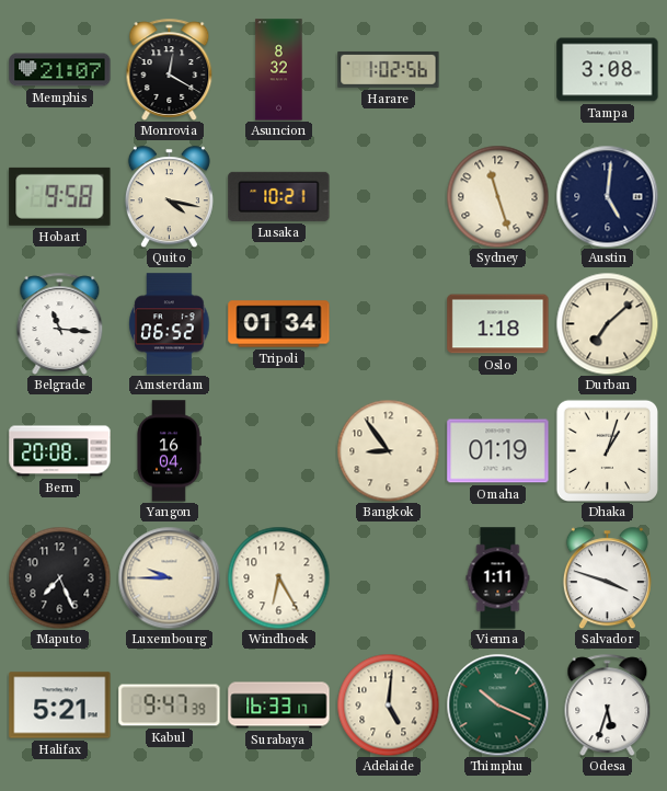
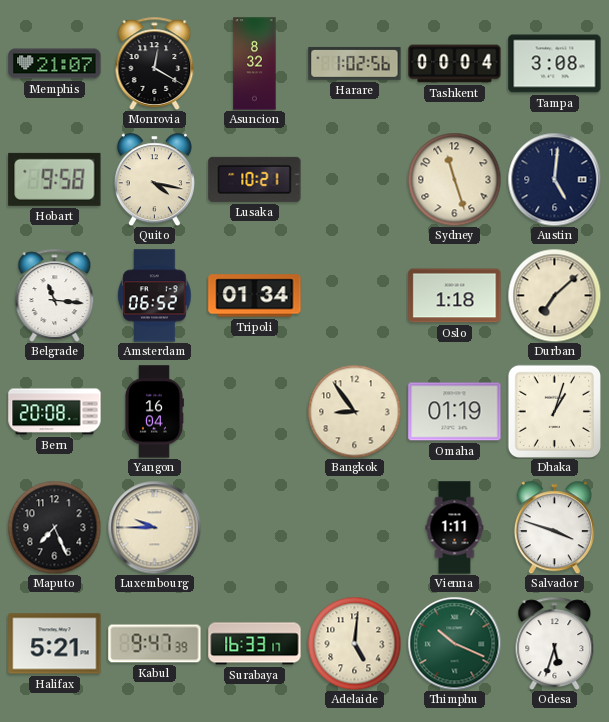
Tashkent: none -> 00:04 (455, 64)
Windhoek: 6:25 -> none (278, 577)
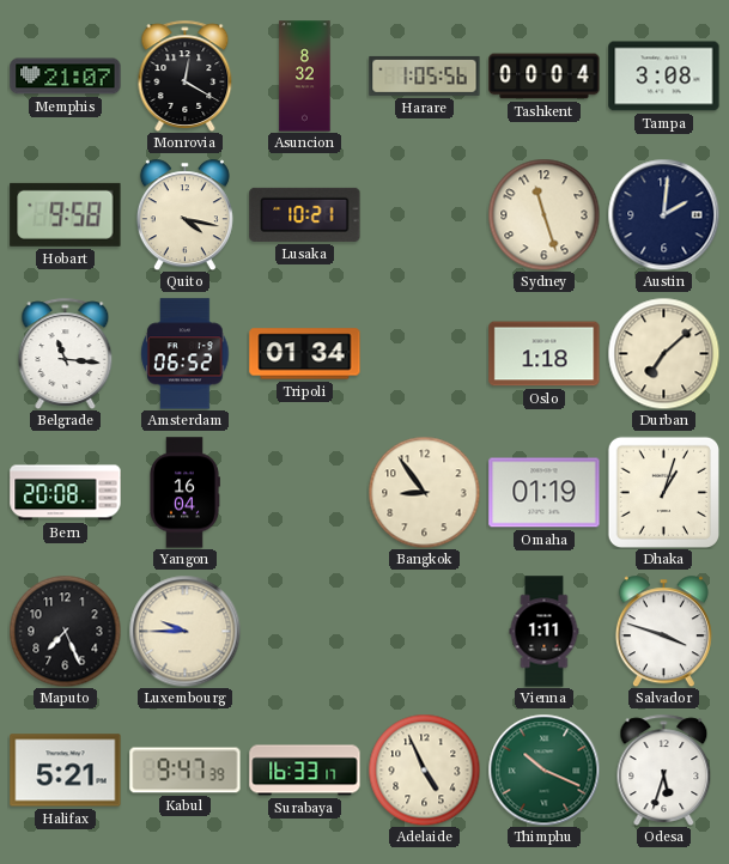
Harare: 1:02 -> 1:05 (425, 75)
Austin: 5:01 -> 2:01 (663, 214)
Adelaide: 5:01 -> 4:56 (424, 769)
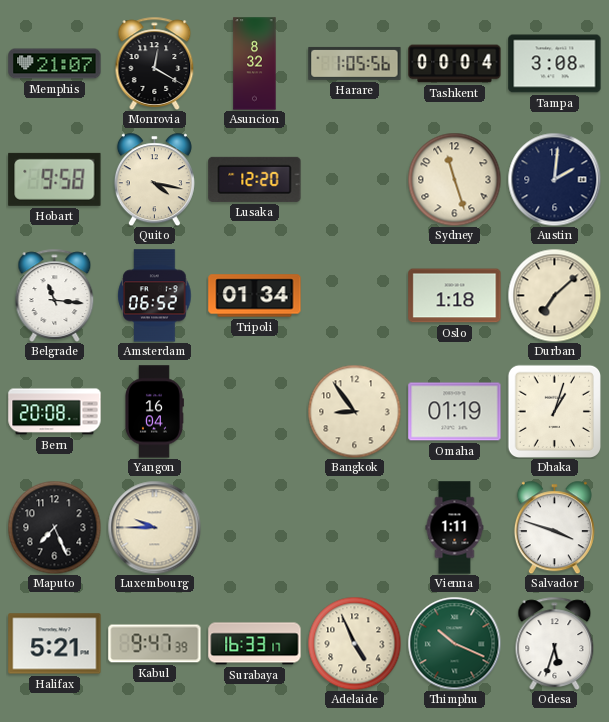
Lusaka: 10:21 -> 12:20 (255, 179)
